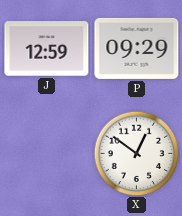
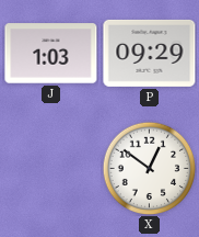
J: 12:59 -> 1:03 (51, 54)
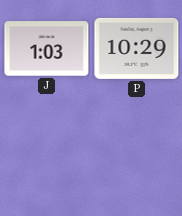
P: 09:29 -> 10:29 (137, 48)
X: 12:51 -> none (149, 168)
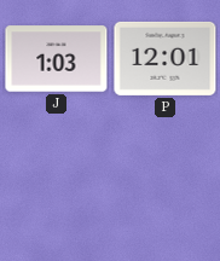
P: 10:29 -> 12:01 (166, 58)
